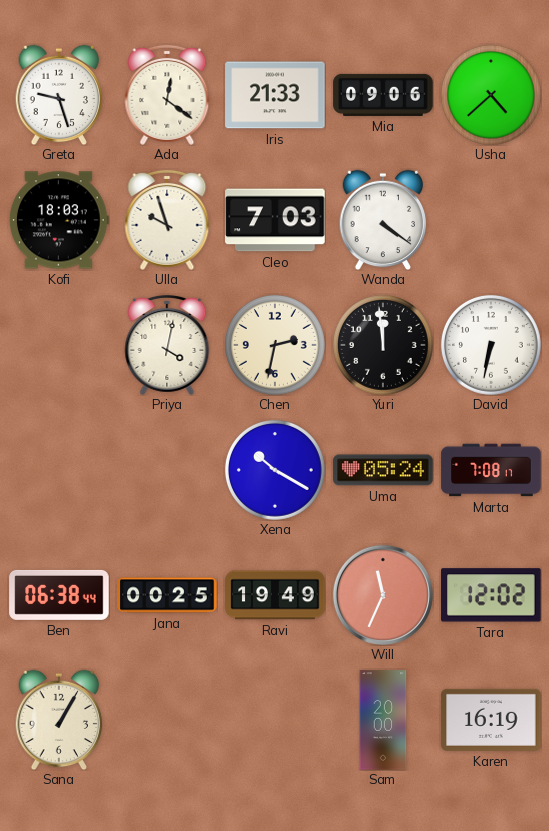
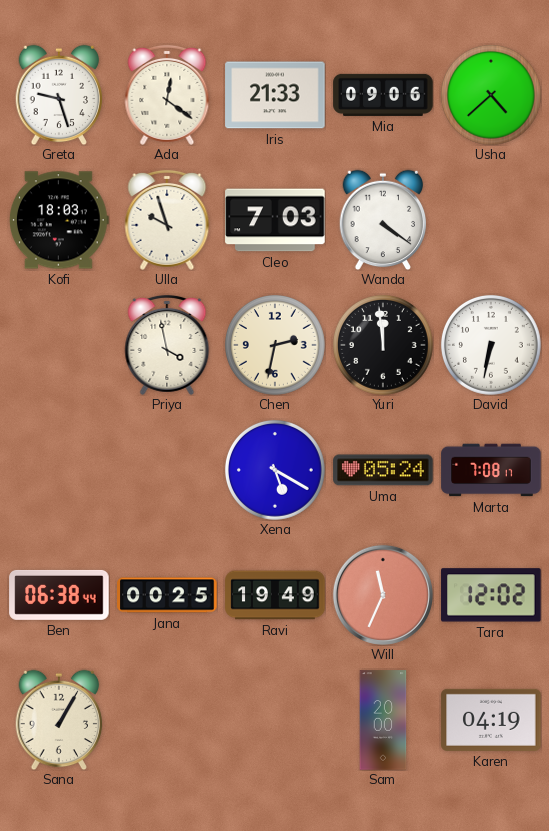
Priya: 4:02 -> 3:58 (167, 345)
Xena: 10:20 -> 5:20 (275, 470)
Karen: 16:19 -> 04:19 (491, 720)
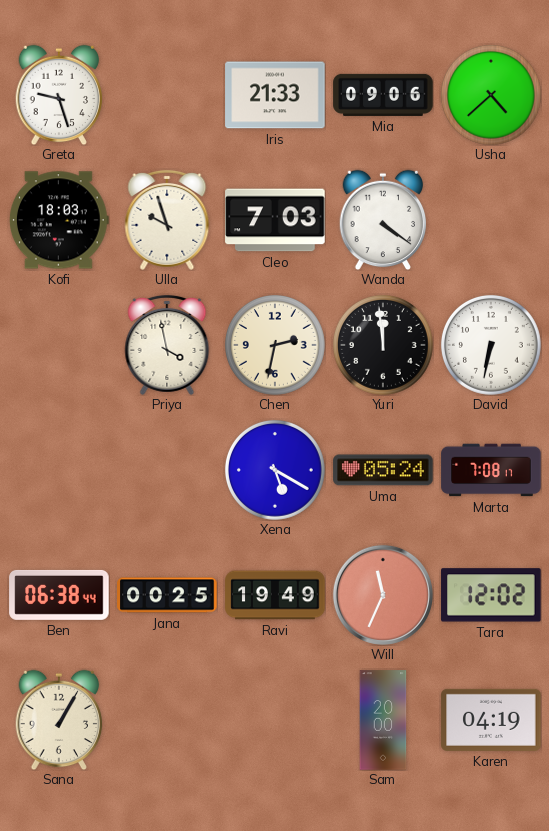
Ada: 12:21 -> none (167, 95)
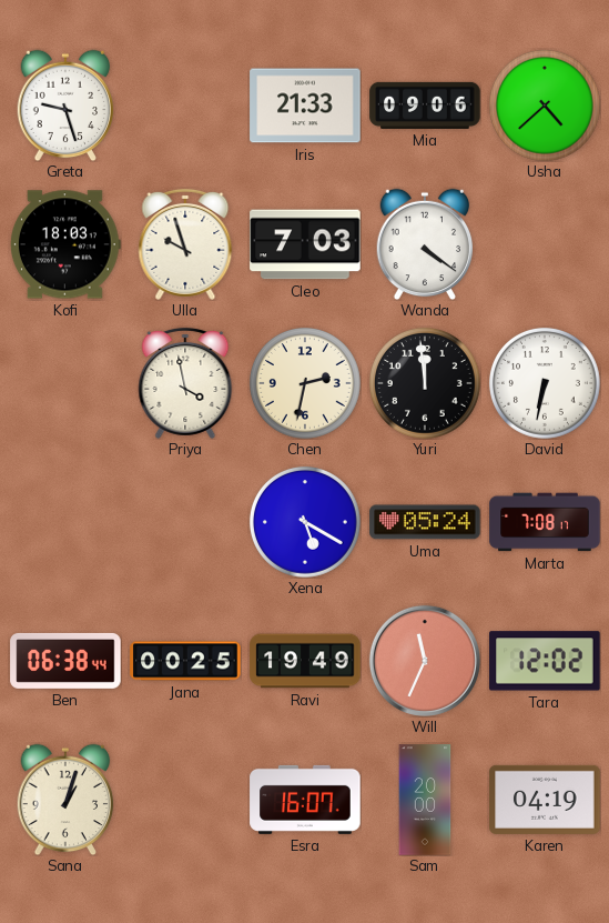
Sana: 1:05 -> 1:03 (65, 800)
Esra: none -> 16:07 (305, 800)
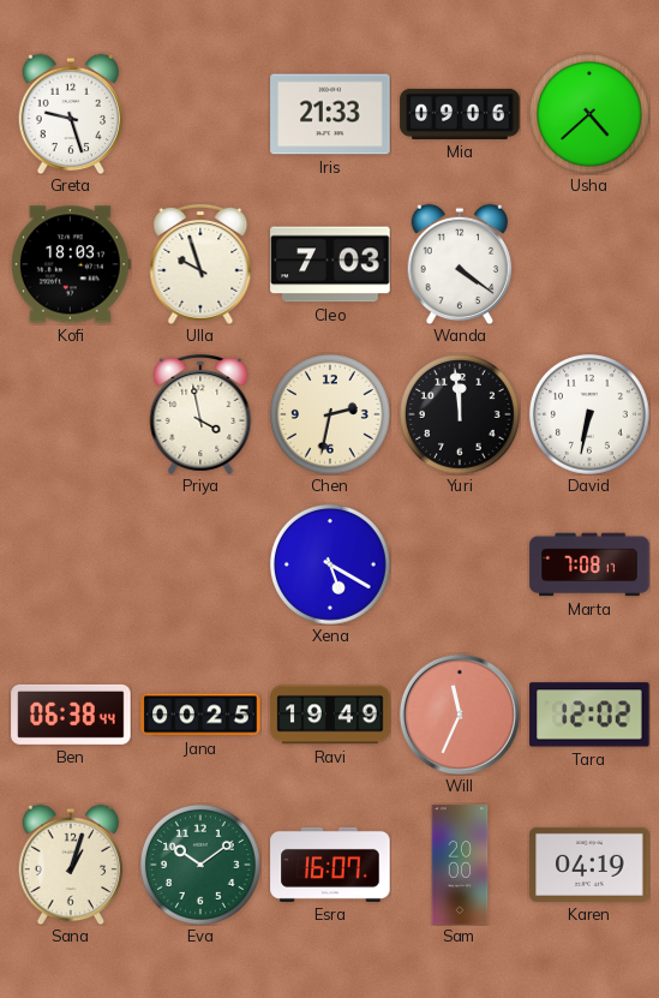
Uma: 05:24 -> none (425, 522)
Eva: none -> 10:09 (200, 865)
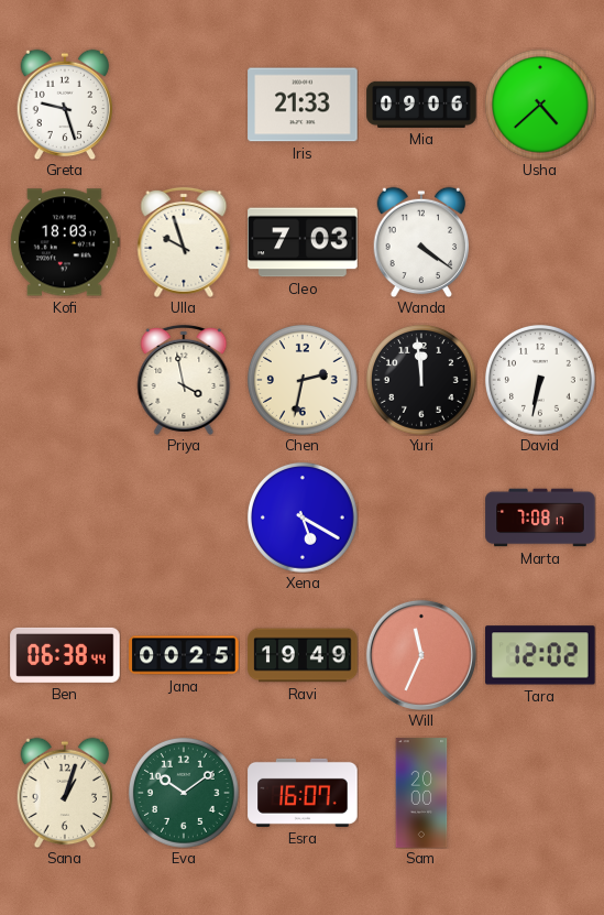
Karen: 04:19 -> none (589, 865)
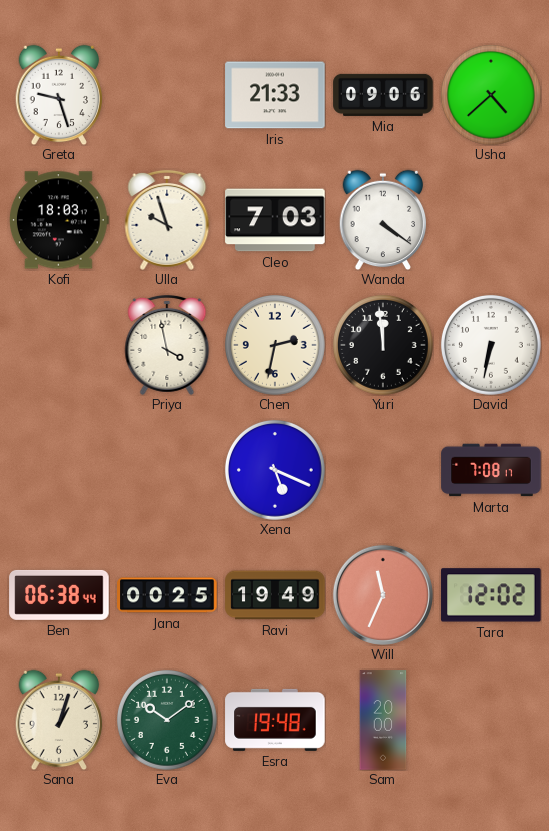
Xena: 5:20 -> 5:19 (275, 470)
Esra: 16:07 -> 19:48 (275, 720)
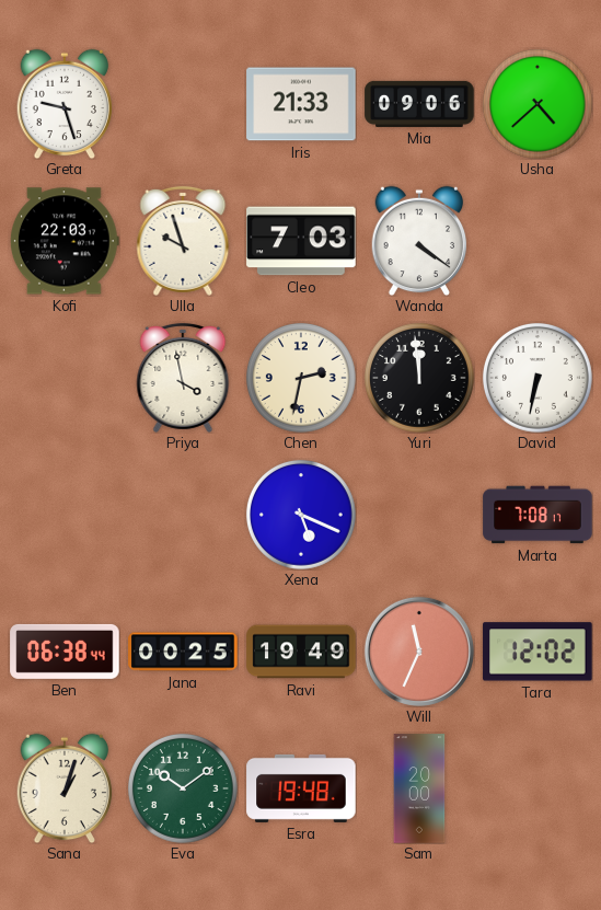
Kofi: 18:03 -> 22:03 (65, 241)
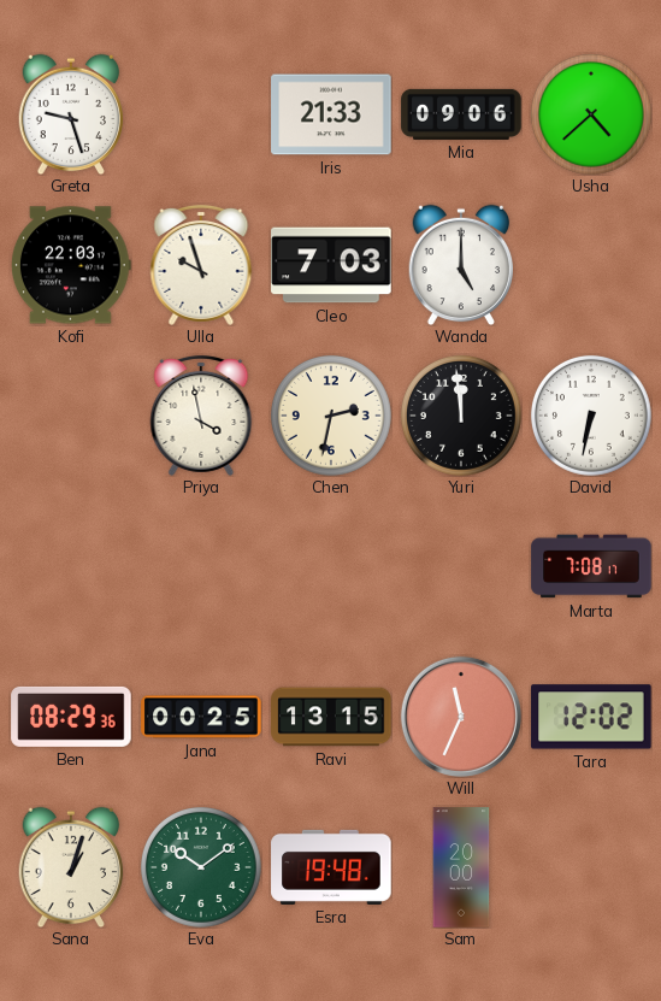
Wanda: 4:21 -> 5:00 (461, 265)
Xena: 5:19 -> none (301, 515)
Ben: 06:38 -> 08:29 (71, 717)
Ravi: 19:49 -> 13:15 (331, 717)
